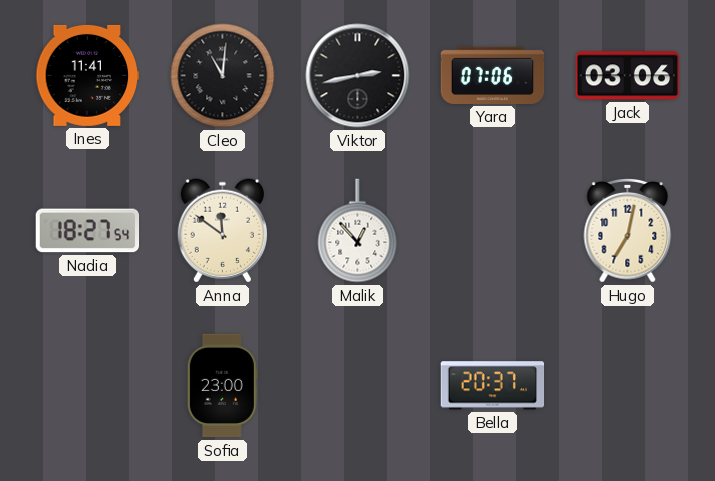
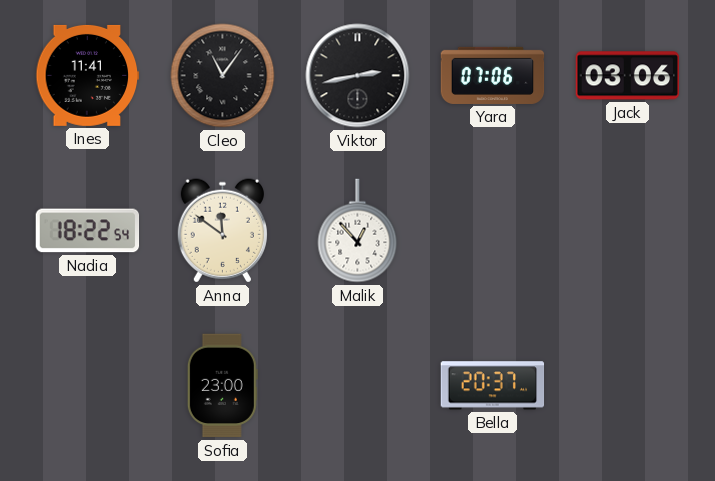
Cleo: 11:01 -> 11:06 (223, 76)
Nadia: 18:27 -> 18:22 (88, 231)
Hugo: 7:02 -> none (628, 230)
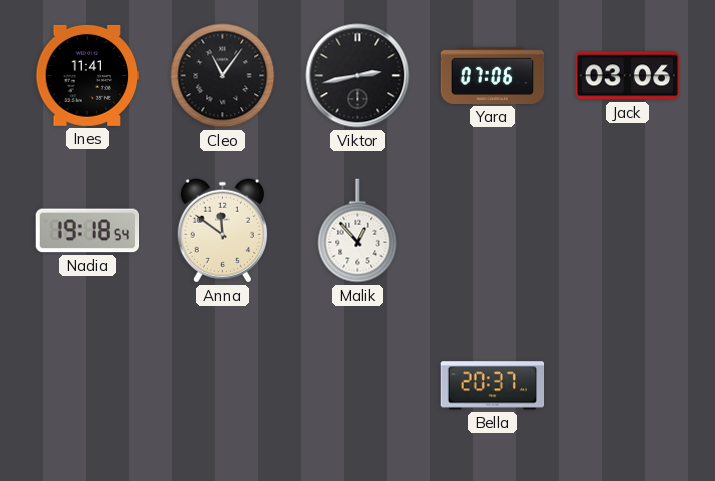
Nadia: 18:22 -> 19:18 (88, 231)
Sofia: 23:00 -> none (222, 386)
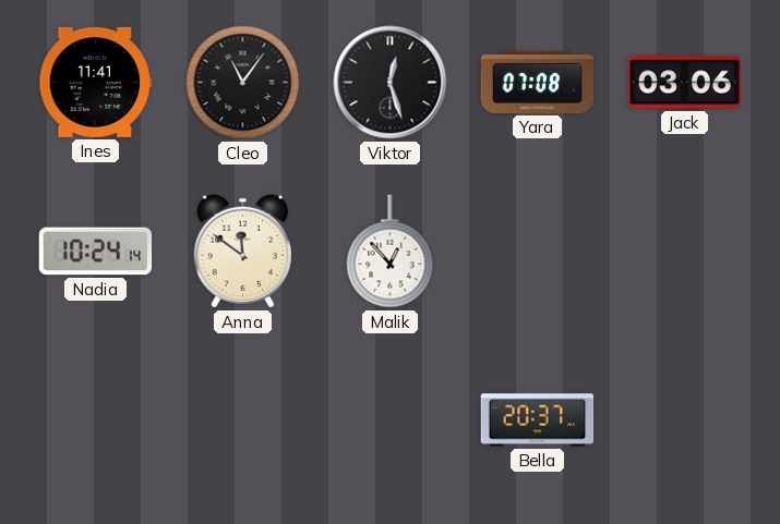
Viktor: 2:43 -> 12:27 (391, 83)
Yara: 07:06 -> 07:08 (538, 82)
Nadia: 19:18 -> 10:24 (96, 252)
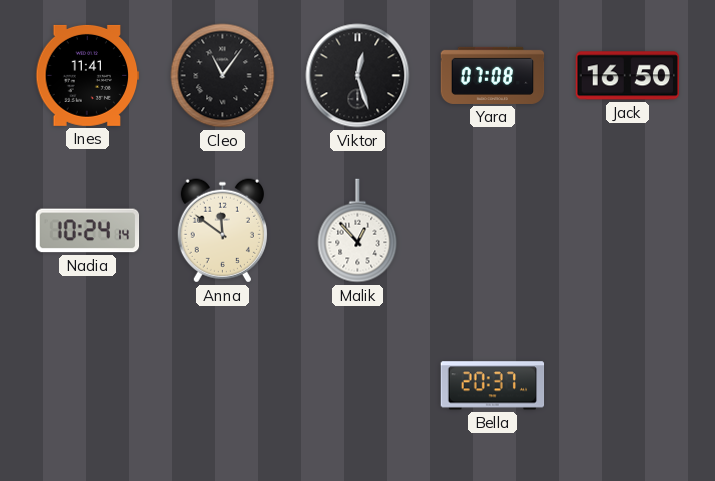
Jack: 03:06 -> 16:50 (628, 76)
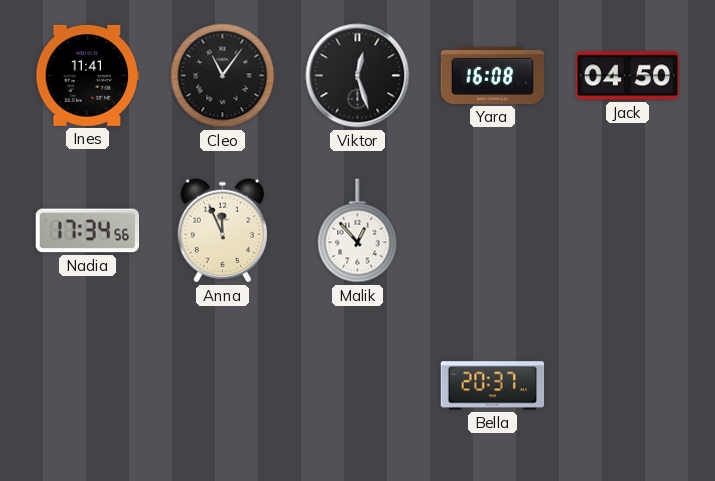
Yara: 07:08 -> 16:08 (493, 75)
Jack: 16:50 -> 04:50 (628, 76)
Nadia: 10:24 -> 17:34 (88, 231)
Anna: 11:51 -> 11:56 (222, 231)
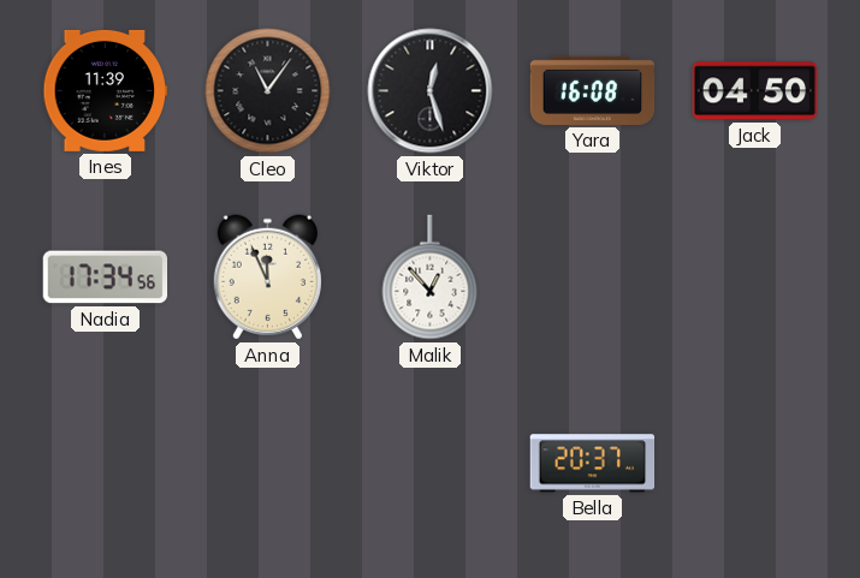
Ines: 11:41 -> 11:39 (106, 90)
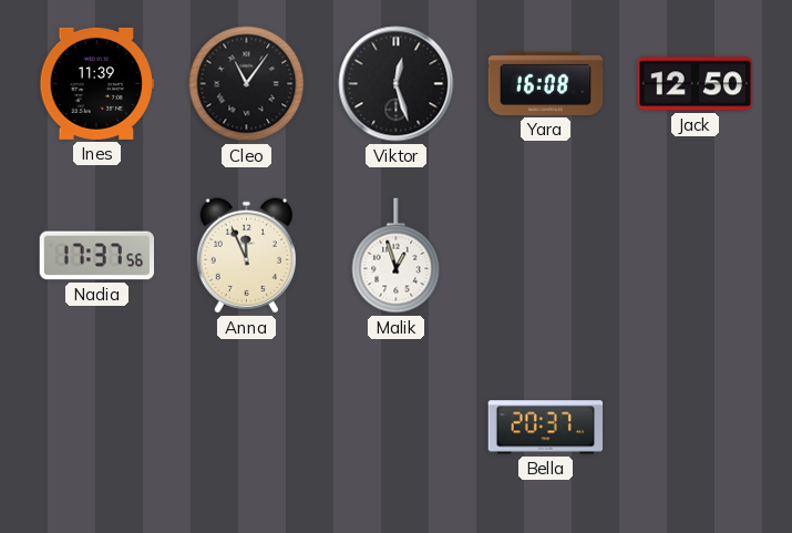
Jack: 04:50 -> 12:50 (696, 84)
Nadia: 17:34 -> 17:37 (97, 256)
Malik: 12:53 -> 12:57 (397, 256)
